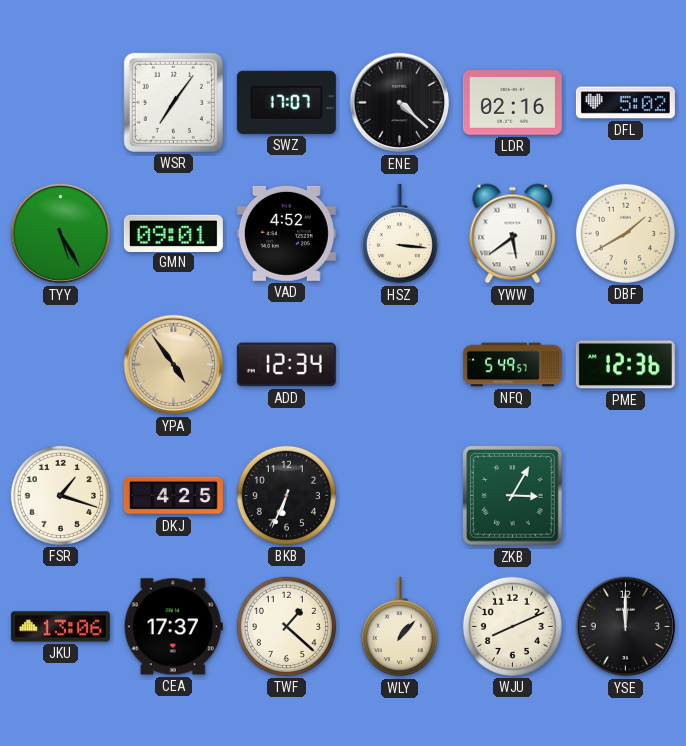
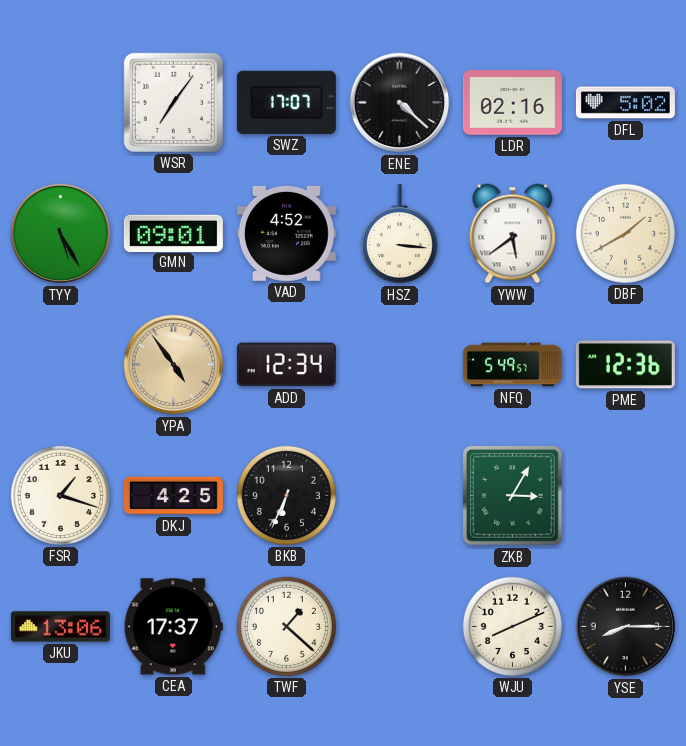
WLY: 1:07 -> none (399, 627)
YSE: 12:00 -> 8:15 (626, 627)
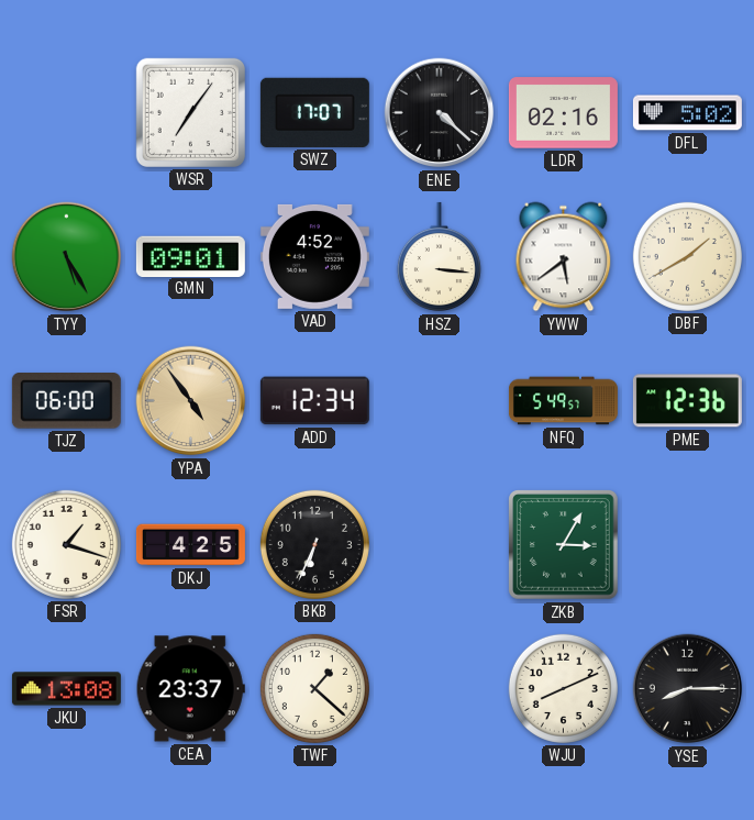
TJZ: none -> 06:00 (66, 401)
JKU: 13:06 -> 13:08 (66, 689)
CEA: 17:37 -> 23:37 (190, 689)
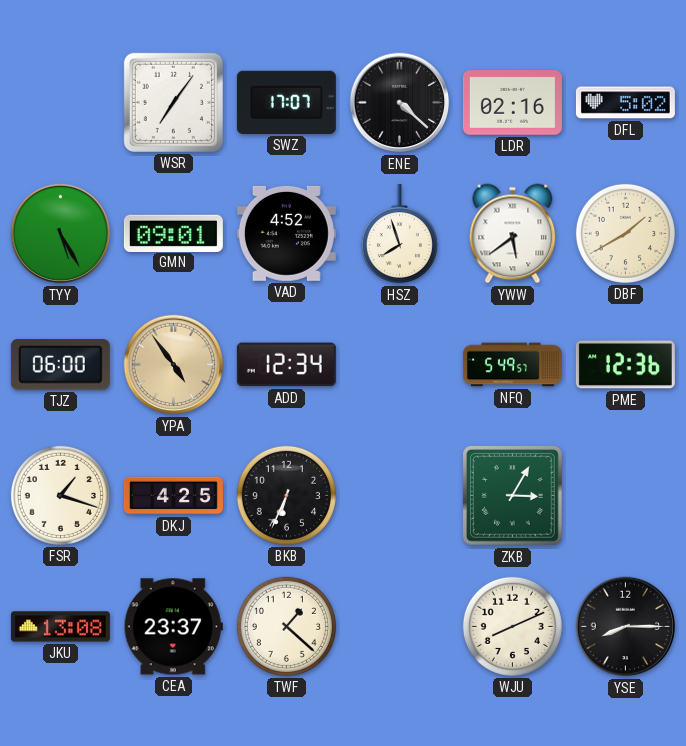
HSZ: 3:16 -> 7:57 (399, 234)
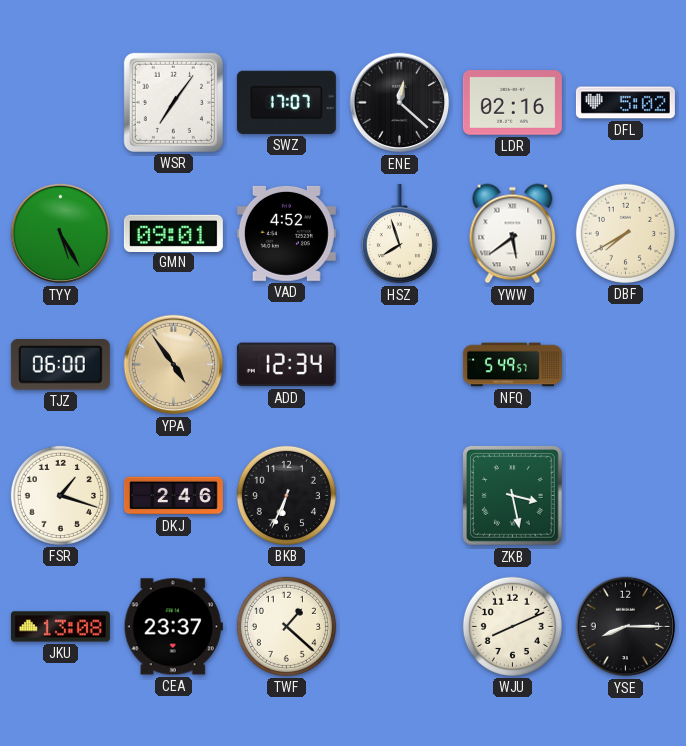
ENE: 4:22 -> 12:22 (400, 103)
DBF: 1:40 -> 7:40 (625, 233)
PME: 12:36 -> none (625, 365)
DKJ: 4:25 -> 2:46 (173, 496)
ZKB: 3:05 -> 3:28 (513, 496)
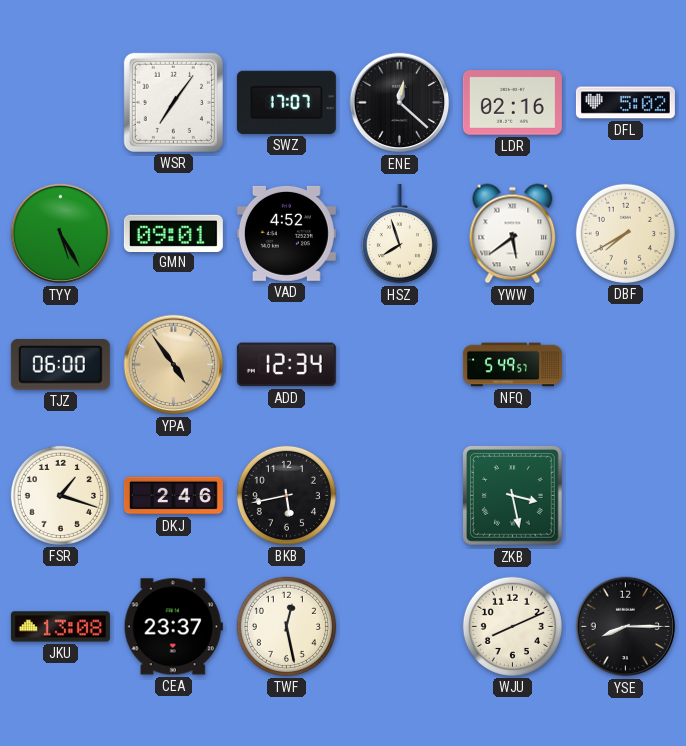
BKB: 6:34 -> 5:43 (286, 495)
TWF: 1:22 -> 12:28 (286, 626)
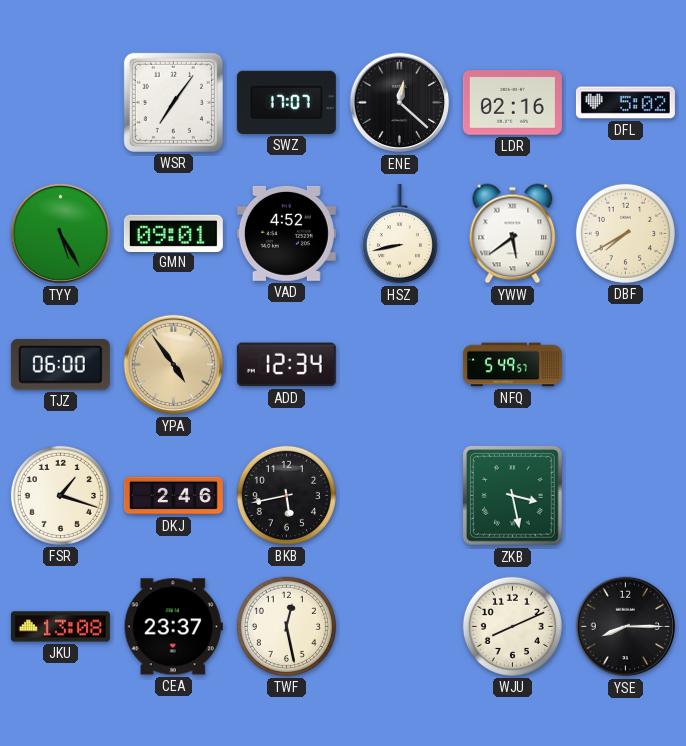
HSZ: 7:57 -> 8:43 (399, 234)
